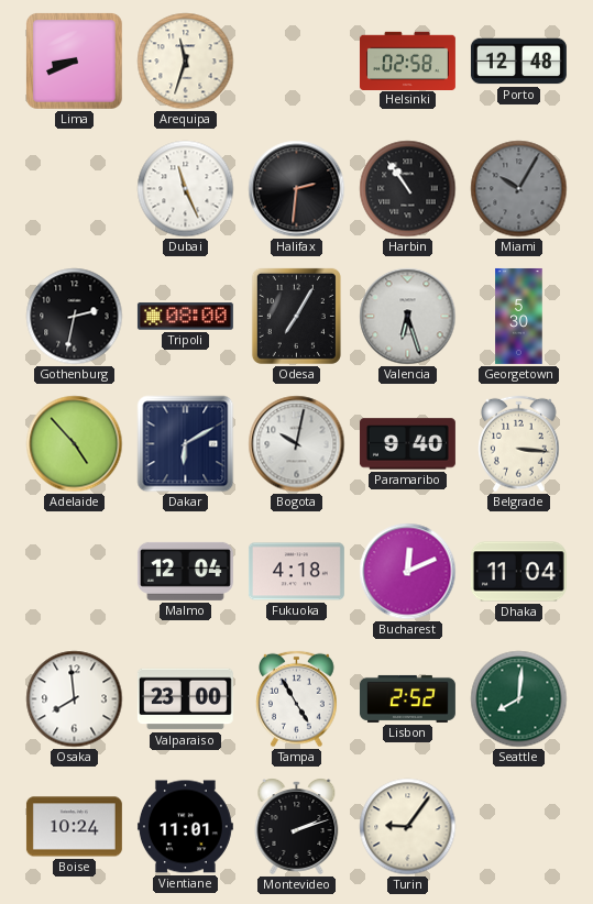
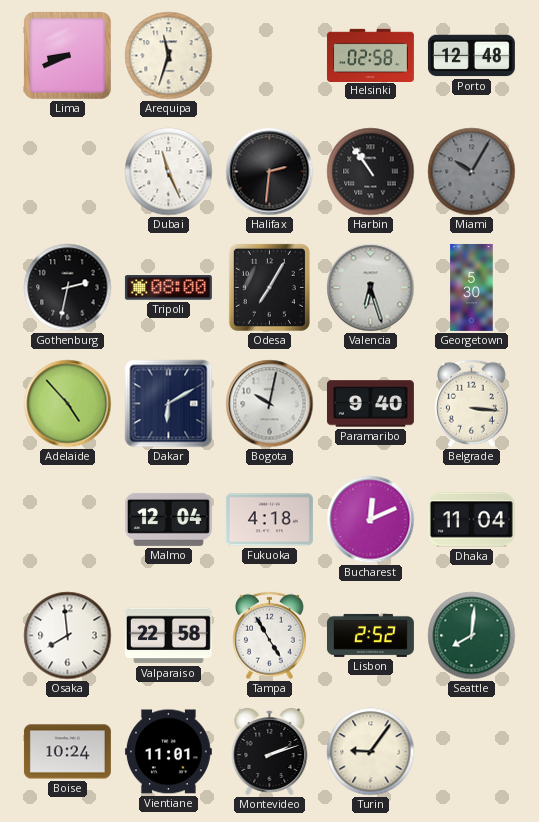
Valparaiso: 23:00 -> 22:58 (168, 636)
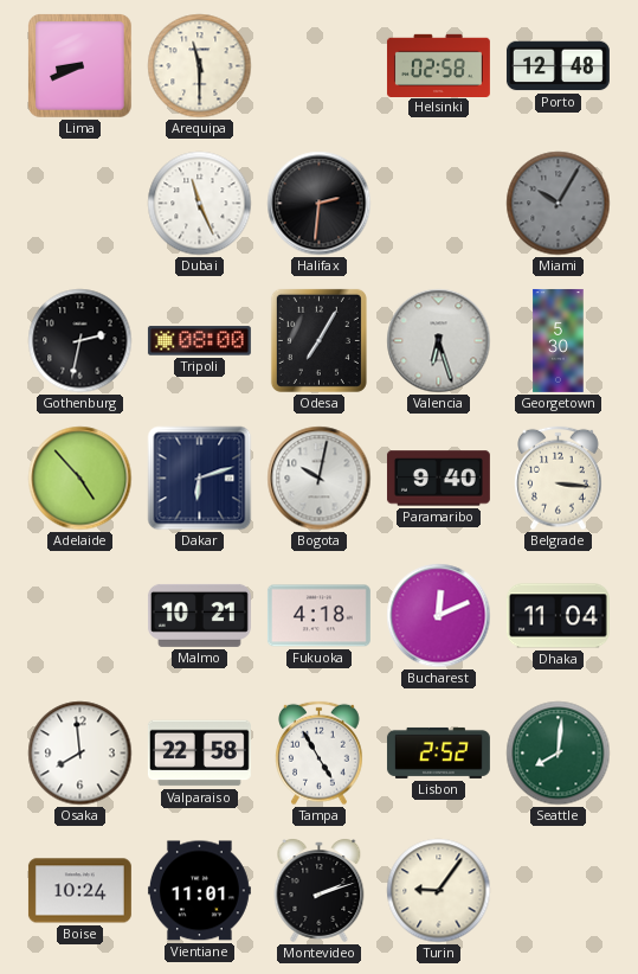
Arequipa: 11:33 -> 11:30 (200, 66)
Harbin: 10:54 -> none (371, 172)
Dakar: 6:10 -> 6:12 (200, 479)
Malmo: 12:04 -> 10:21 (199, 615)
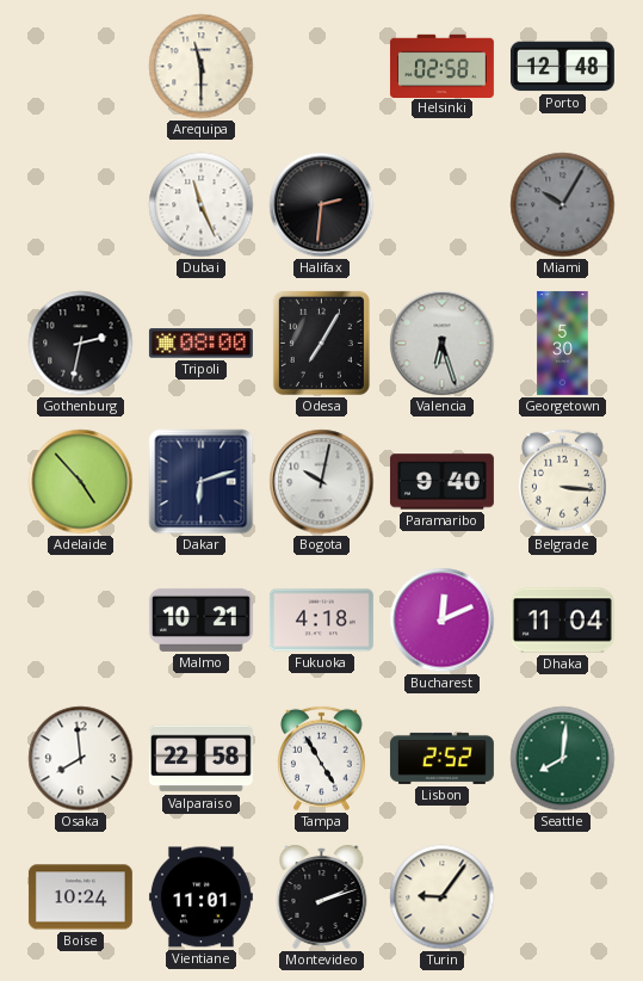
Lima: 8:41 -> none (80, 66)
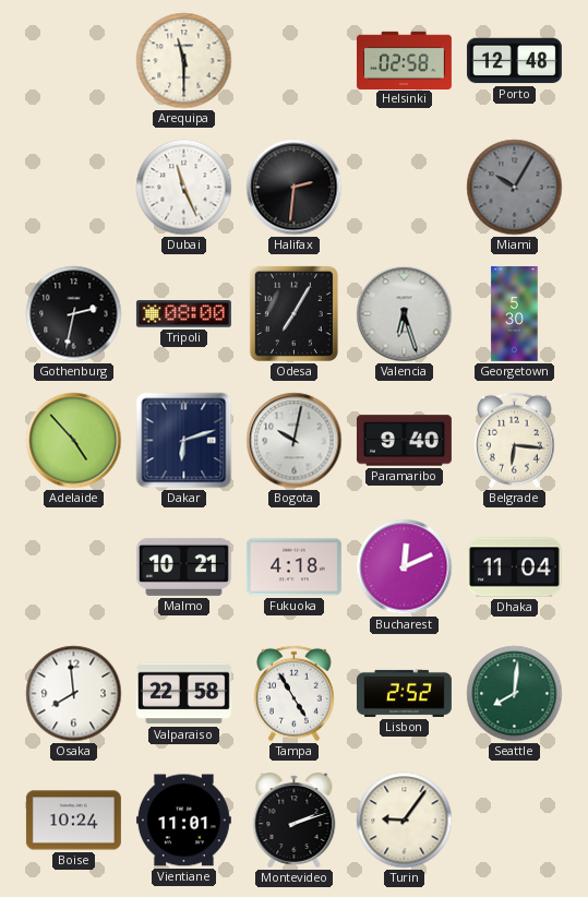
Belgrade: 3:16 -> 6:16 (515, 441)
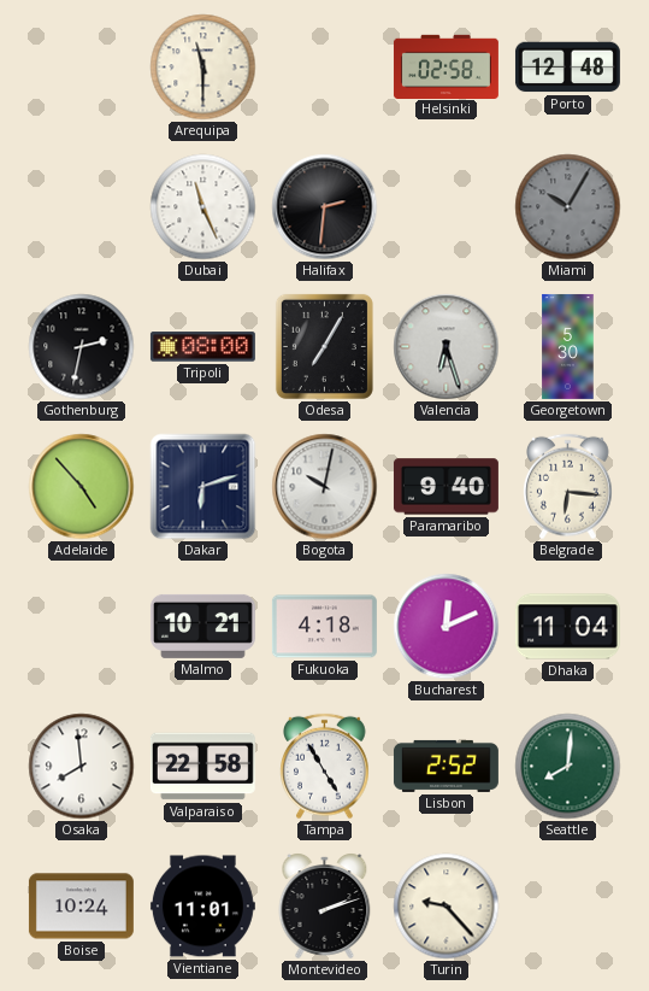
Turin: 9:06 -> 9:23 (447, 907)
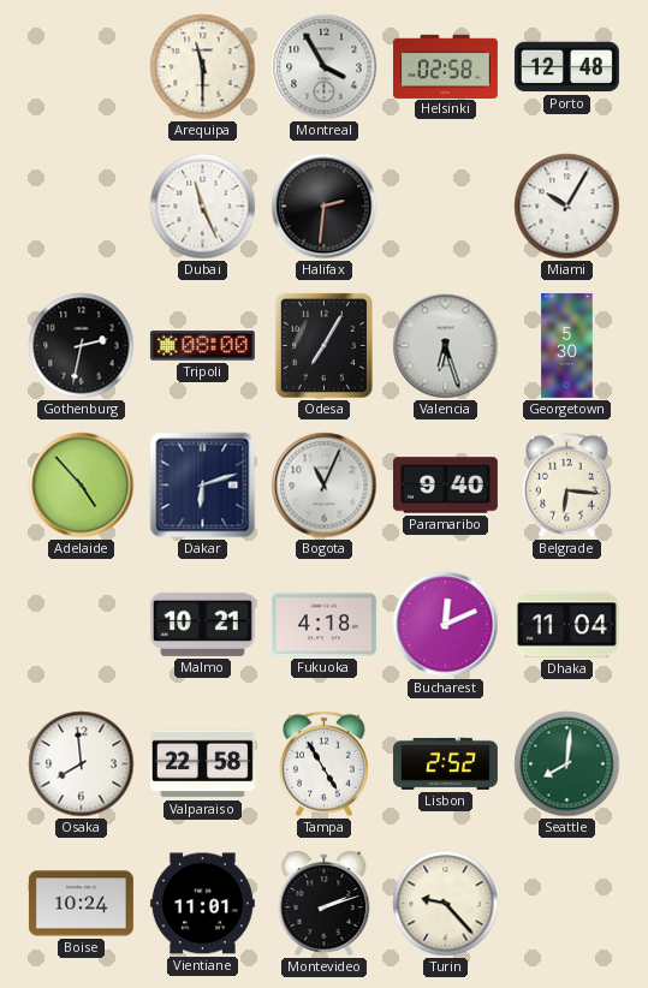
Montreal: none -> 3:55 (325, 67)
Miami dial: grey -> white (567, 207)
Bogota: 10:02 -> 11:04 (325, 486)
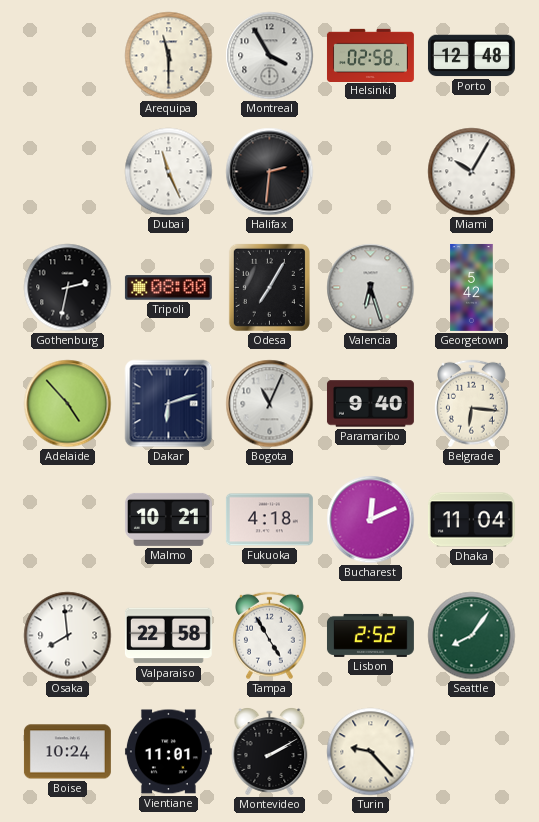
Georgetown: 5:30 -> 5:42 (472, 287)
Seattle: 8:01 -> 8:06 (472, 636)
Montevideo: 2:12 -> 2:10 (270, 751)
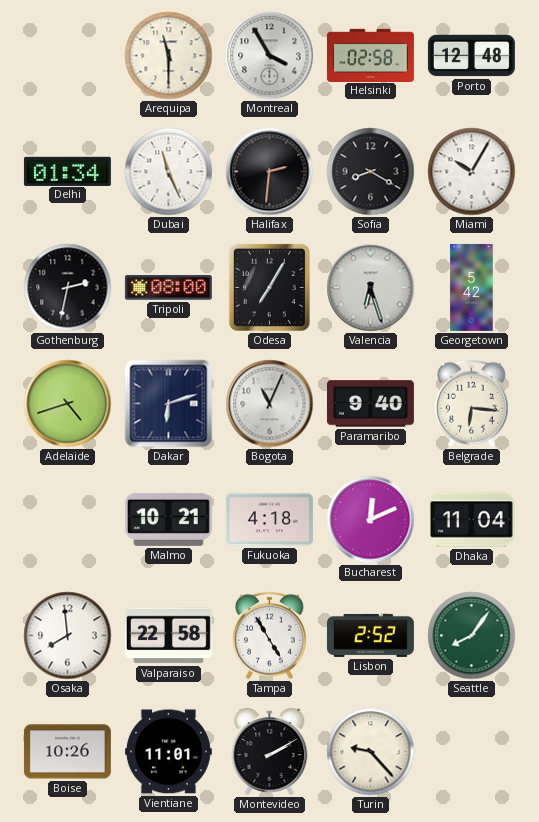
Delhi: none -> 01:34 (67, 171)
Sofia: none -> 8:20 (371, 172)
Adelaide: 4:53 -> 4:42 (68, 404)
Boise: 10:24 -> 10:26 (67, 752)
